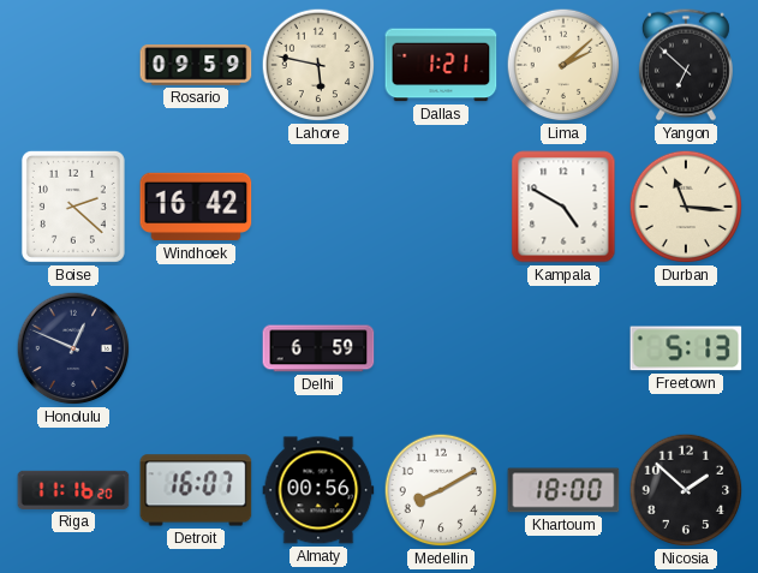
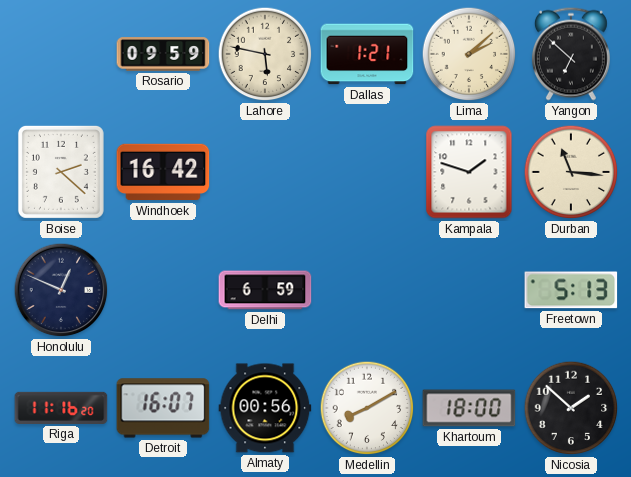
Kampala: 4:50 -> 1:48 (469, 172)
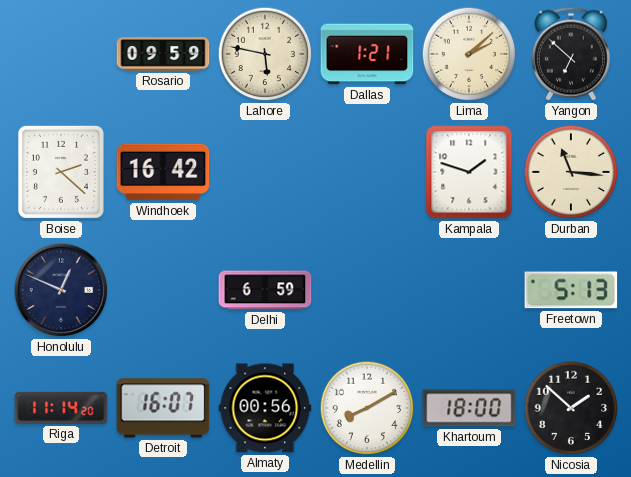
Riga: 11:16 -> 11:14 (61, 408)
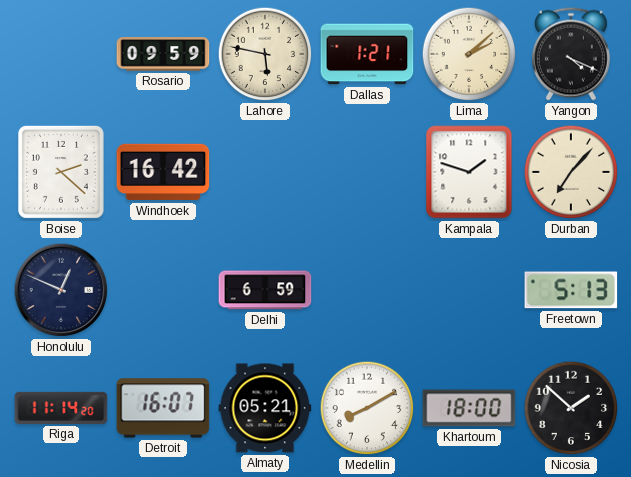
Yangon: 6:52 -> 4:19 (571, 54)
Durban: 11:16 -> 7:07 (571, 172)
Almaty: 00:56 -> 05:21 (265, 408)
